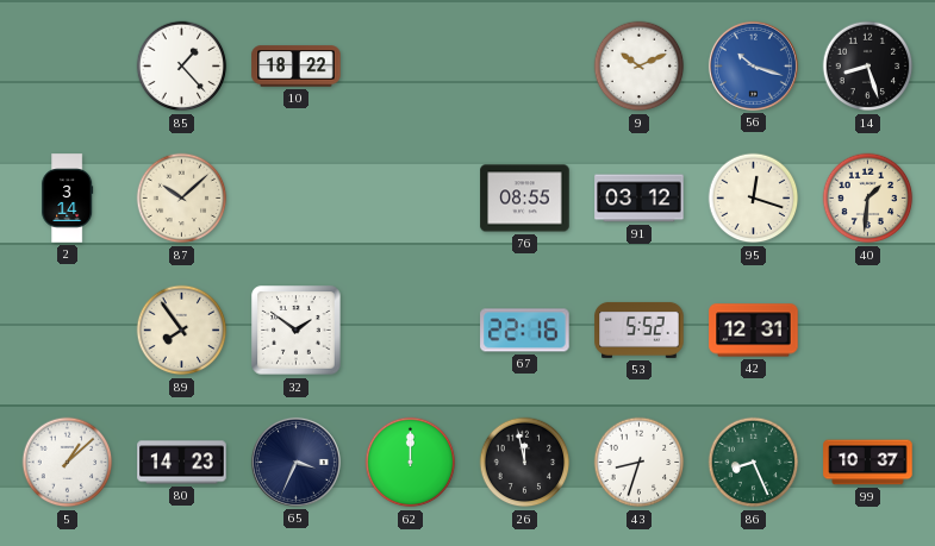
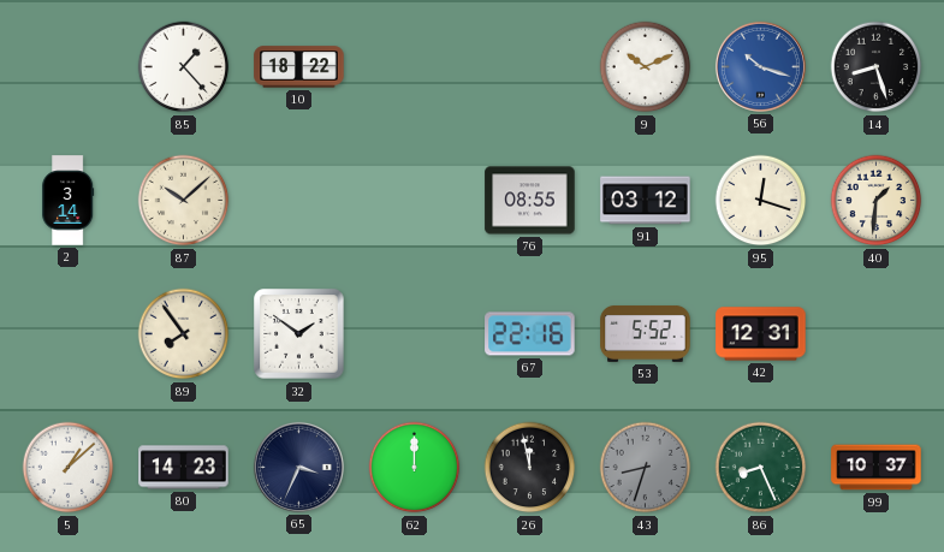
43 dial: white -> grey (646, 468)
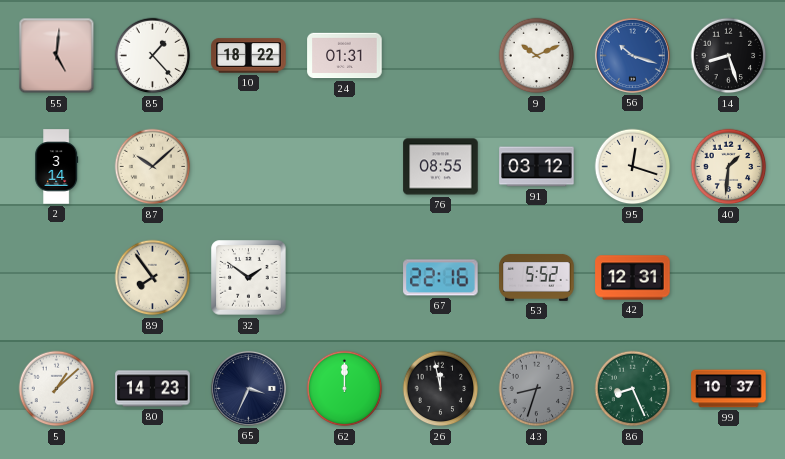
55: none -> 5:01 (57, 56)
24: none -> 01:31 (345, 56)
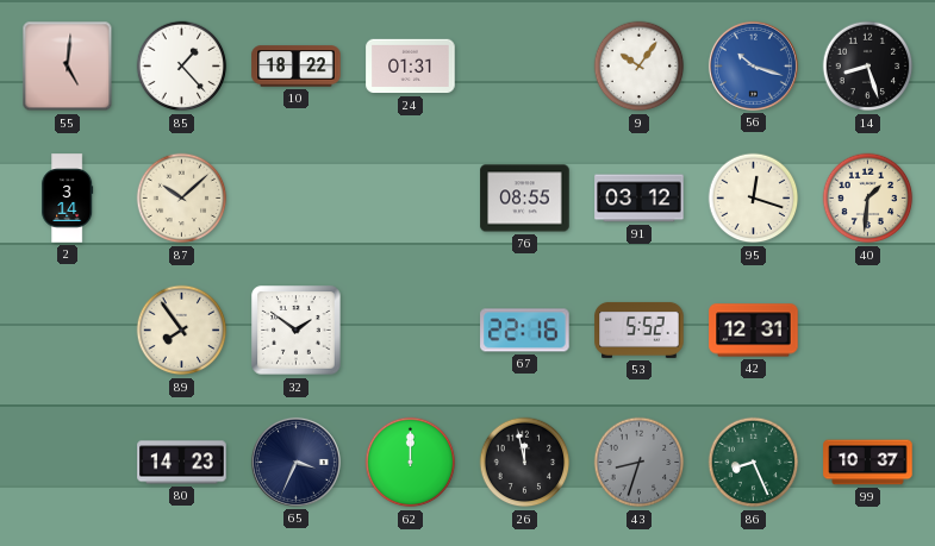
9: 10:11 -> 10:06 (640, 67)
5: 1:08 -> none (57, 389)
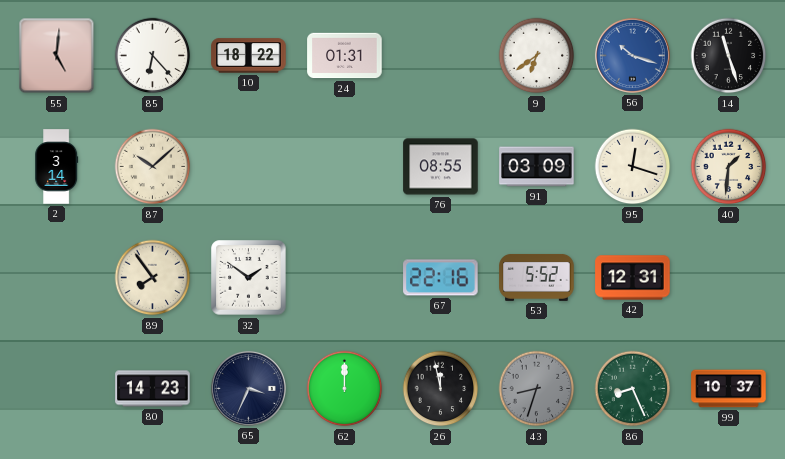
85: 1:23 -> 6:23 (153, 56)
9: 10:06 -> 6:39 (537, 56)
14: 8:27 -> 11:27 (729, 56)
91: 03:12 -> 03:09 (537, 167)
